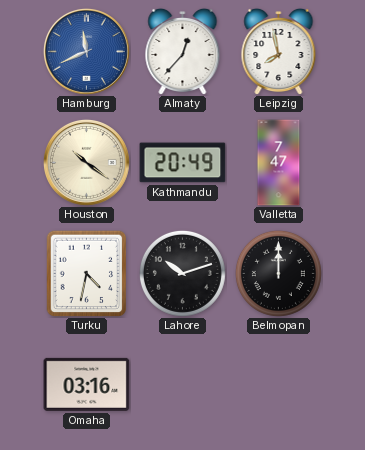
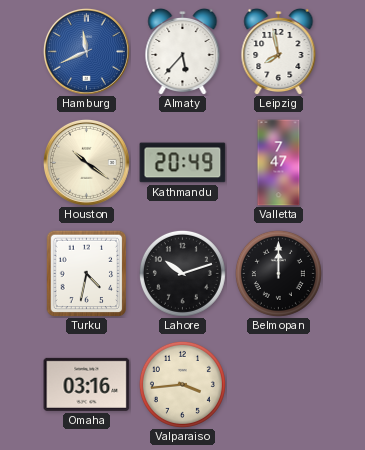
Almaty: 12:37 -> 5:37 (183, 51)
Valparaiso: none -> 3:44 (182, 384)
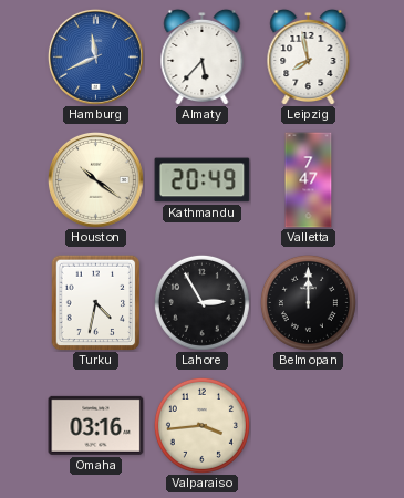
Lahore: 10:12 -> 2:55 (201, 302)
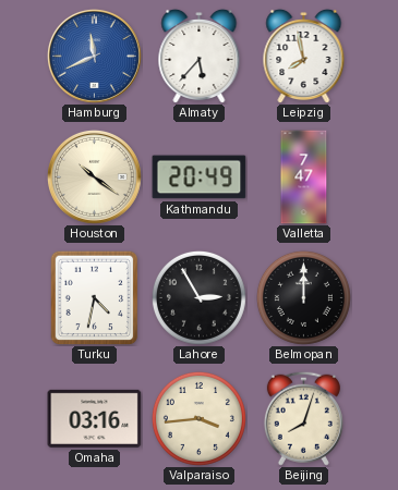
Beijing: none -> 8:03 (303, 418)
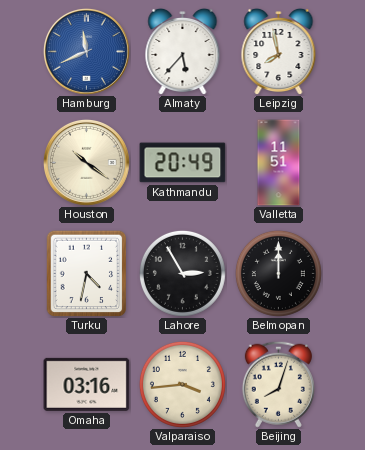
Valletta: 7:47 -> 11:51 (279, 163)
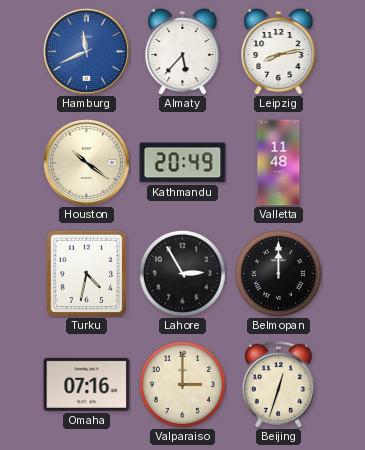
Leipzig: 7:58 -> 8:13 (279, 51)
Valletta: 11:51 -> 11:48 (279, 163)
Omaha: 03:16 -> 07:16 (87, 384)
Valparaiso: 3:44 -> 3:00 (182, 384)
Beijing: 8:03 -> 12:33 (278, 384)
